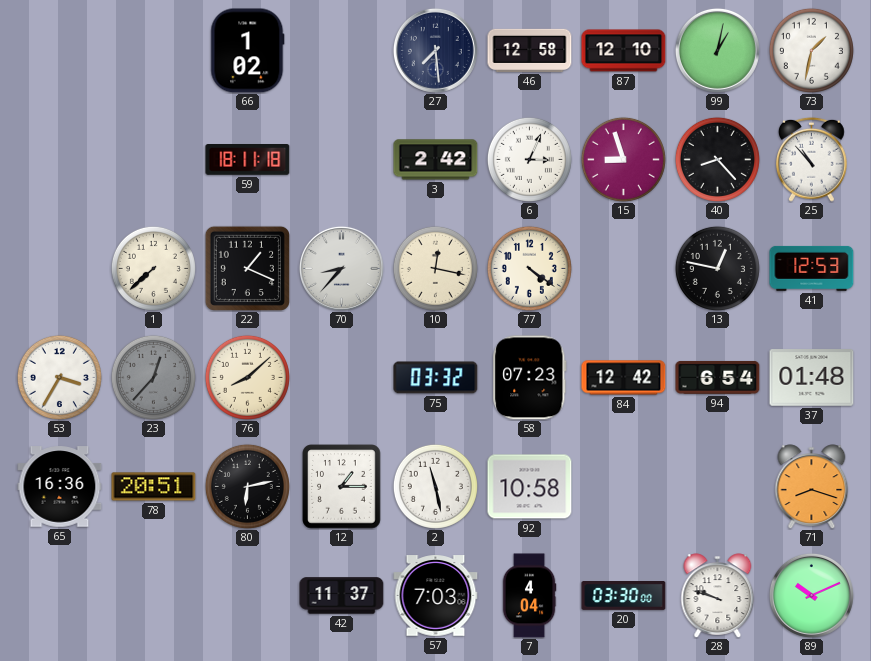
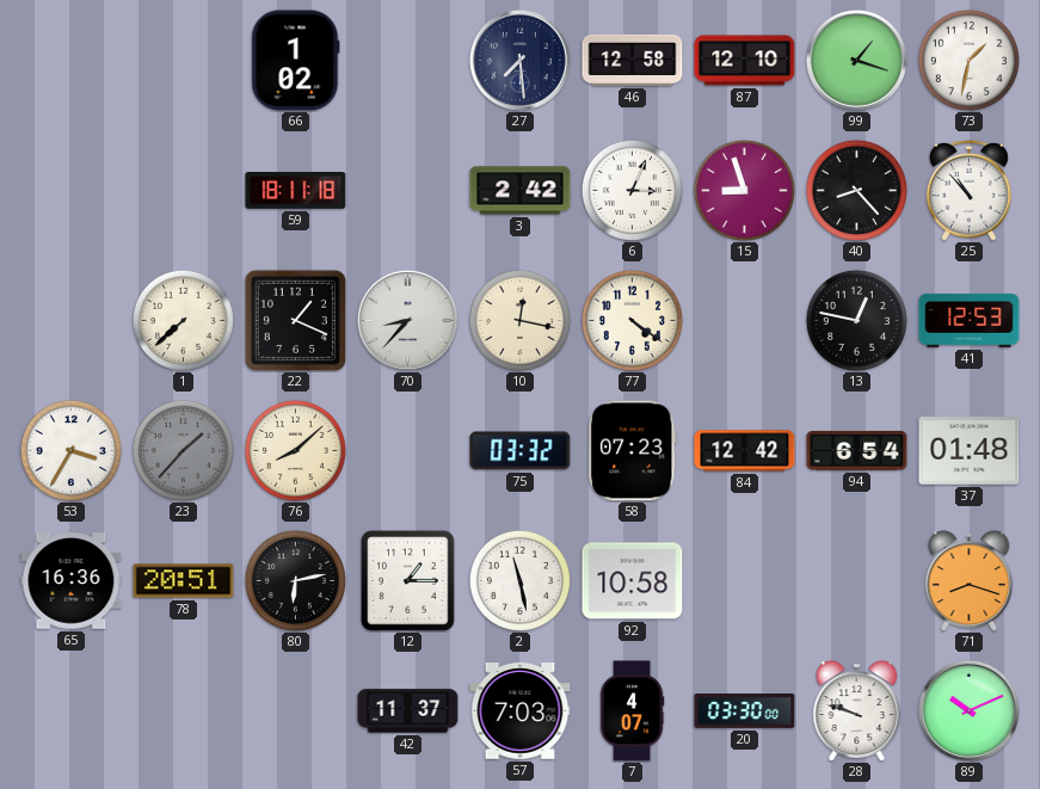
99: 1:02 -> 1:18 (856, 60)
23: 12:37 -> 1:37 (183, 450)
7: 4:04 -> 4:07 (632, 711)
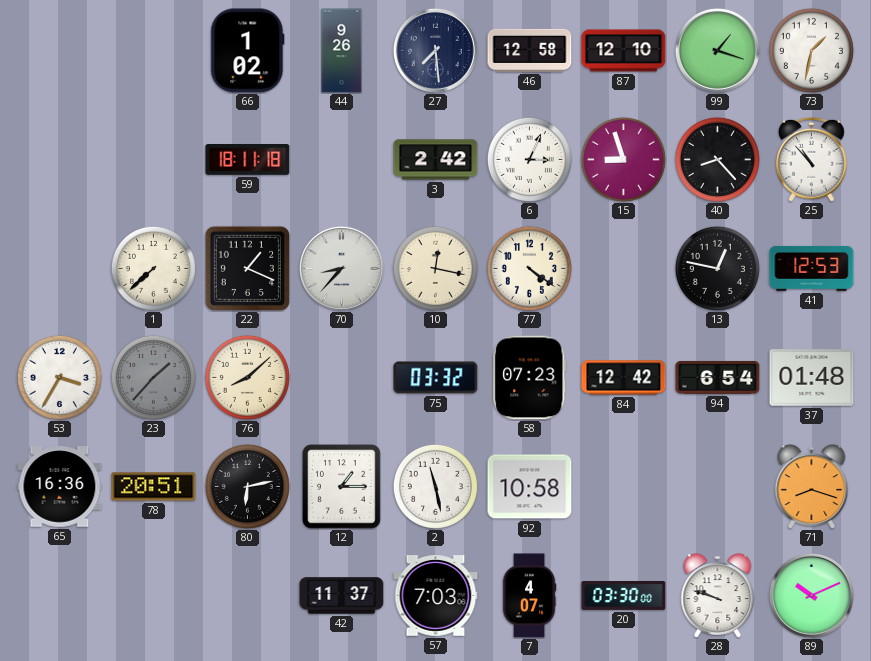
44: none -> 9:26 (342, 51)
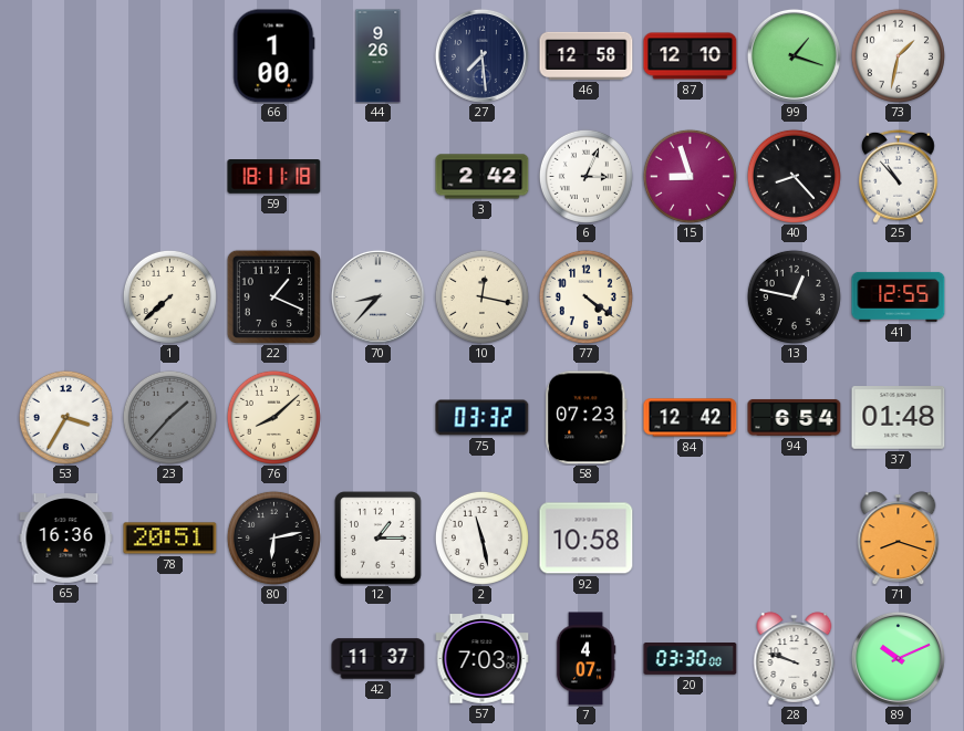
66: 1:02 -> 1:00 (274, 56)
41: 12:53 -> 12:55 (899, 296)
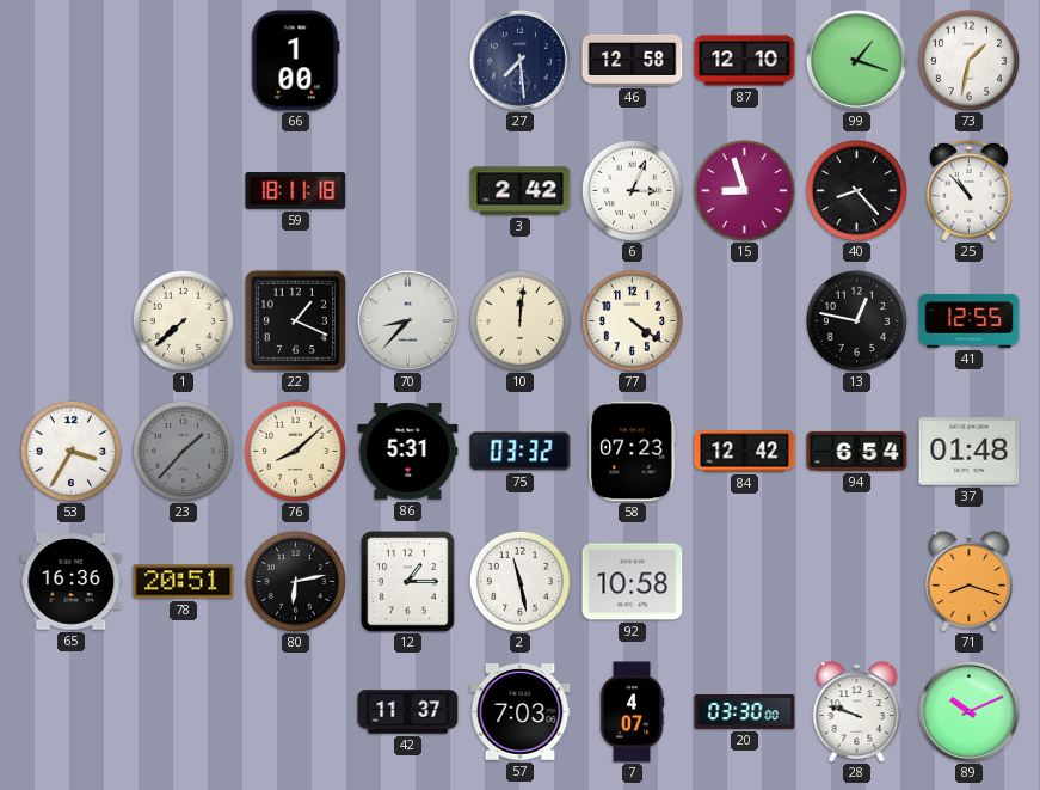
44: 9:26 -> none (379, 56)
10: 12:17 -> 12:01 (519, 320)
86: none -> 5:31 (408, 452)
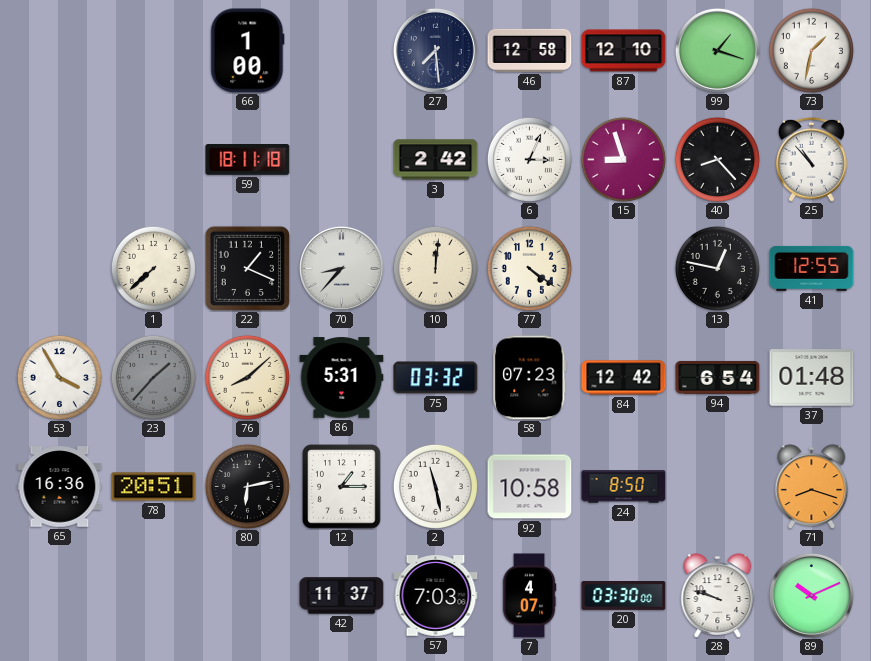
53: 3:35 -> 3:55 (59, 377)
24: none -> 8:50 (624, 487)
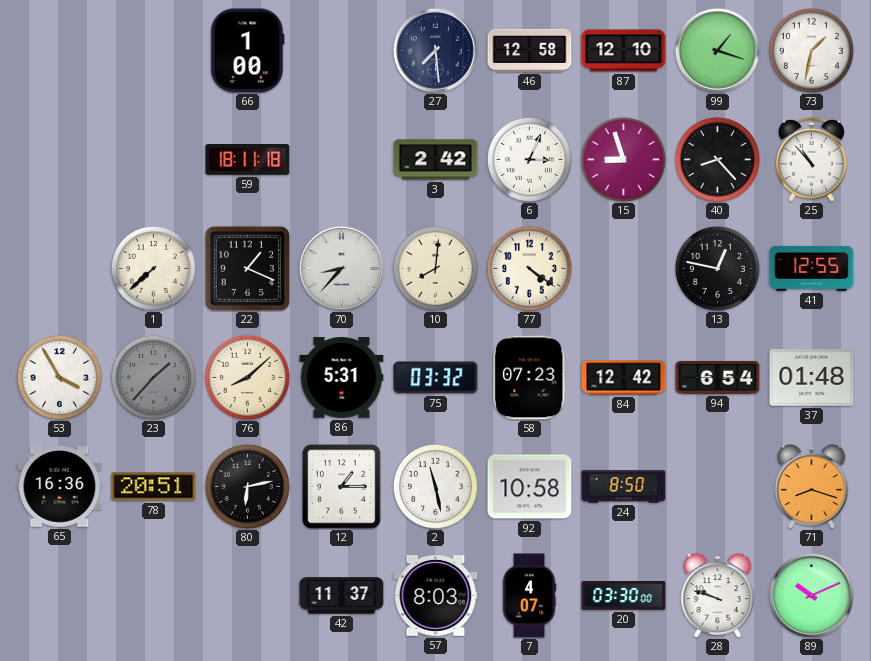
10: 12:01 -> 8:01 (435, 268)
57: 7:03 -> 8:03 (436, 596)
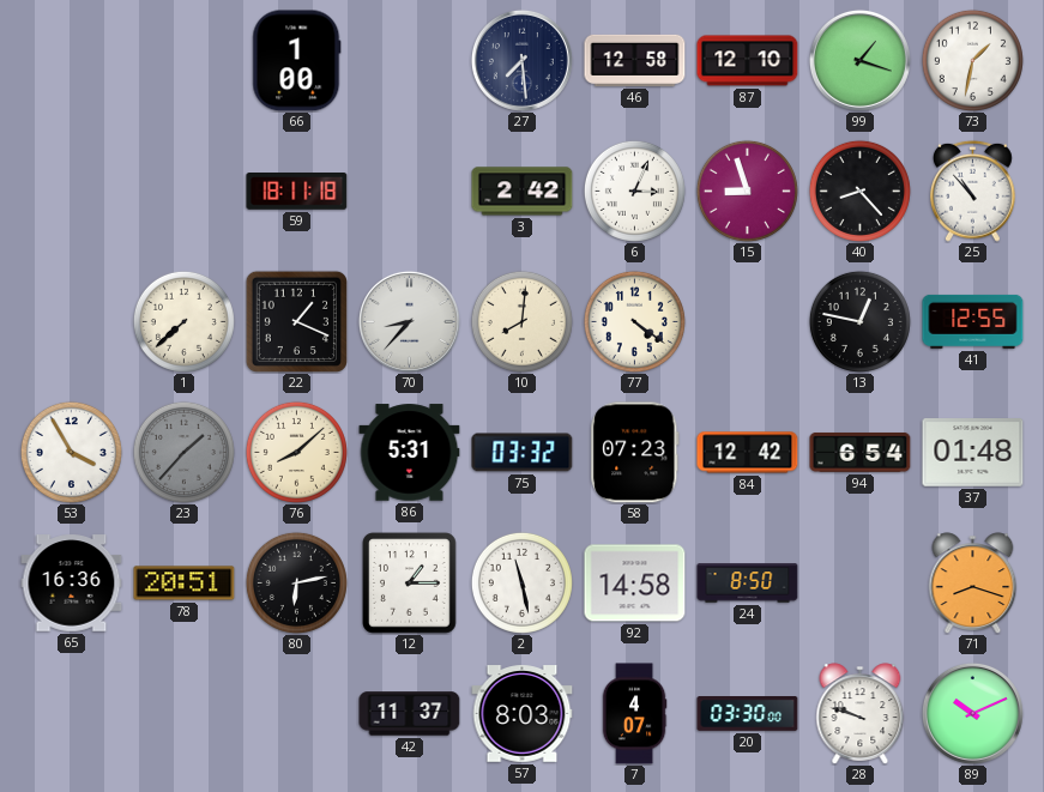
92: 10:58 -> 14:58 (635, 584)
